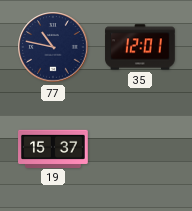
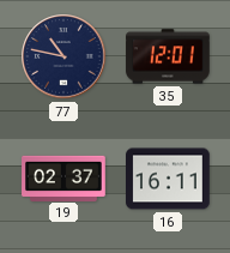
19: 15:37 -> 02:37 (63, 177)
16: none -> 16:11 (168, 179)
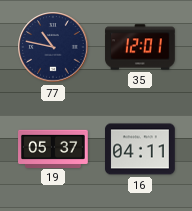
19: 02:37 -> 05:37 (53, 148)
16: 16:11 -> 04:11 (140, 149)
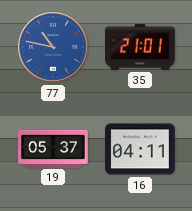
77 dial: navy -> blue (53, 47)
35: 12:01 -> 21:01 (140, 47)
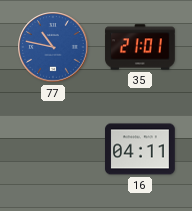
19: 05:37 -> none (53, 148)
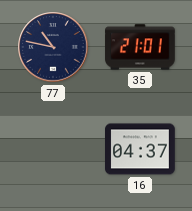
77 dial: blue -> navy (53, 47)
16: 04:11 -> 04:37 (140, 149)
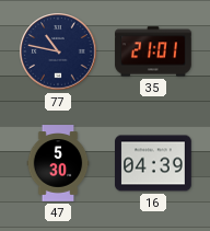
47: none -> 5:30 (58, 163)
16: 04:37 -> 04:39 (153, 163)
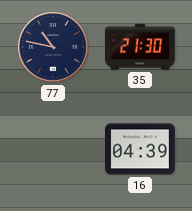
35: 21:01 -> 21:30 (140, 47)
47: 5:30 -> none (58, 163)
